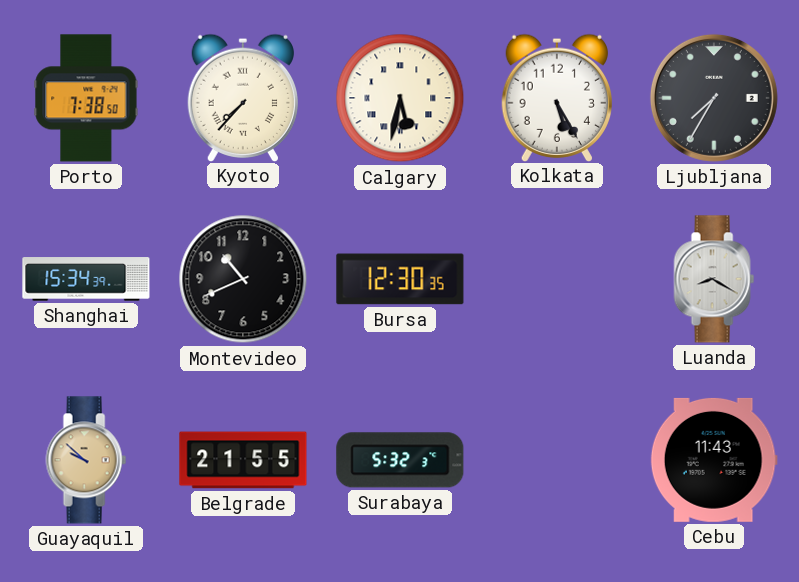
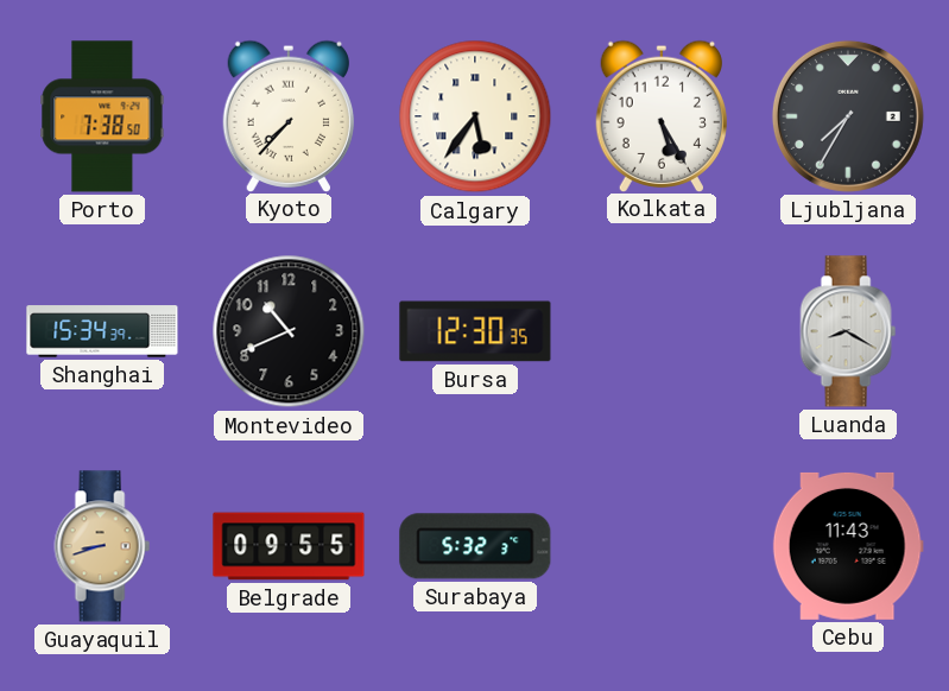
Calgary: 5:32 -> 5:36 (475, 116)
Guayaquil: 9:52 -> 8:42 (102, 546)
Belgrade: 21:55 -> 09:55 (289, 546)
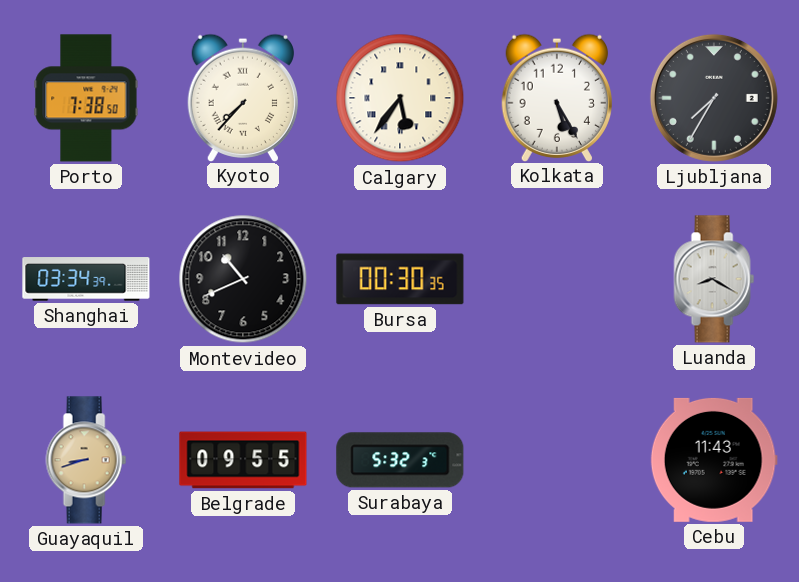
Shanghai: 15:34 -> 03:34 (86, 279)
Bursa: 12:30 -> 00:30 (400, 279)
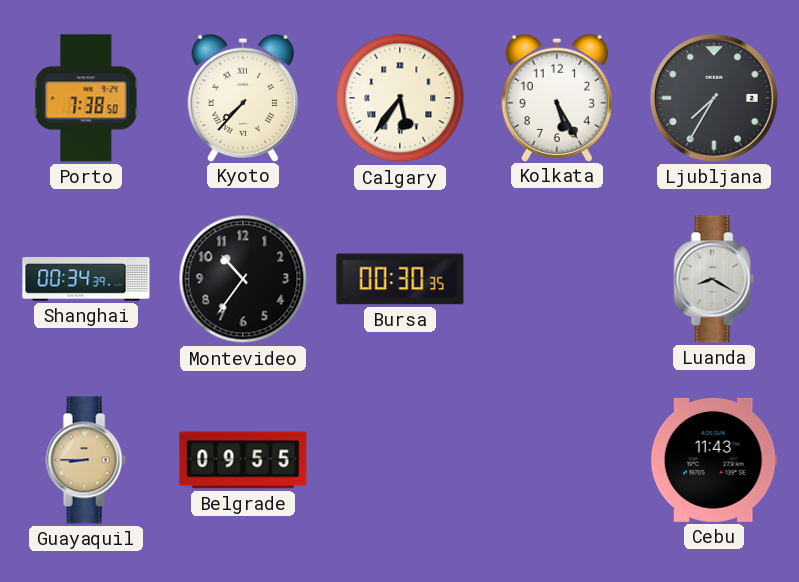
Shanghai: 03:34 -> 00:34 (86, 279)
Montevideo: 10:41 -> 10:36 (243, 279)
Guayaquil: 8:42 -> 8:45 (86, 460)
Surabaya: 5:32 -> none (400, 460)
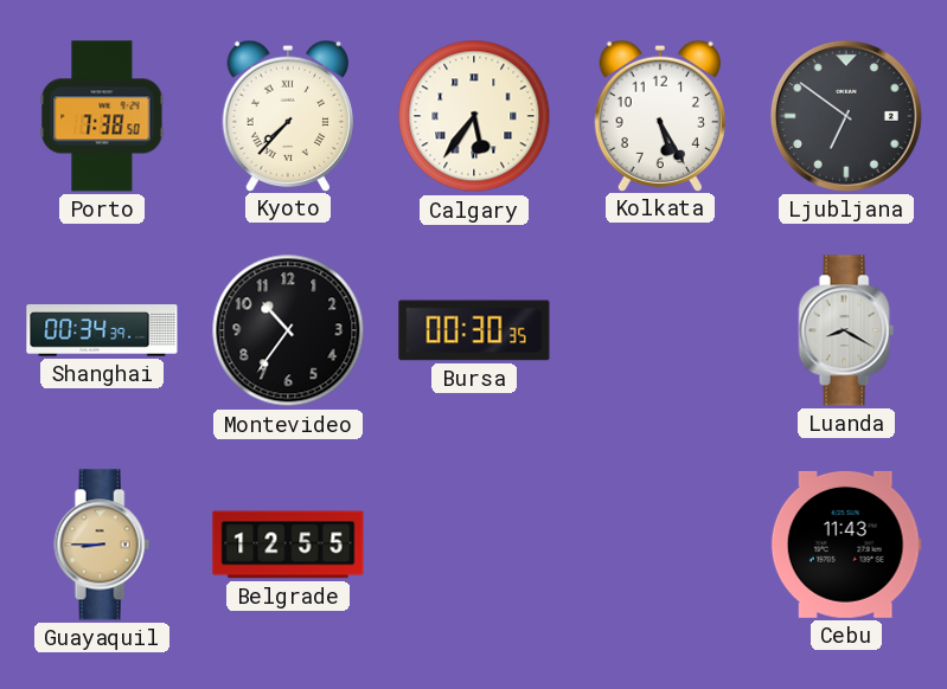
Ljubljana: 7:35 -> 6:51 (846, 116)
Belgrade: 09:55 -> 12:55 (288, 545)
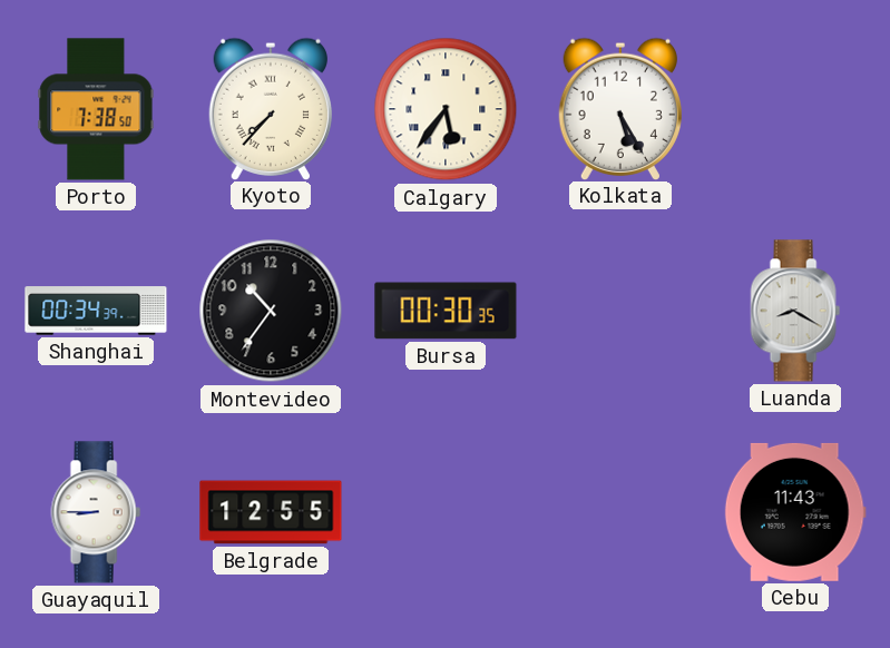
Ljubljana: 6:51 -> none (846, 116)
Guayaquil dial: champagne -> white (96, 512)
